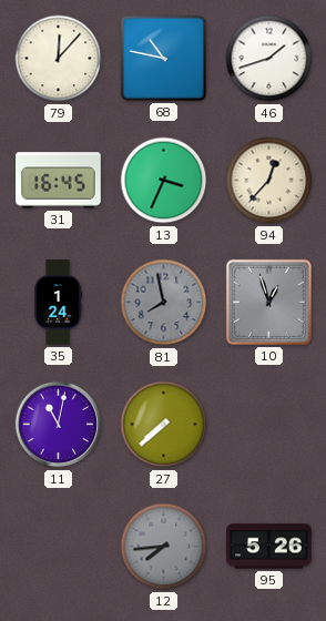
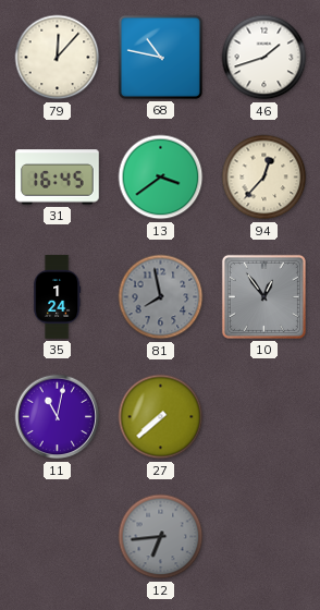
13: 3:34 -> 3:39 (161, 178)
10: 12:57 -> 12:54 (263, 296)
12: 7:44 -> 6:44 (161, 537)
95: 5:26 -> none (269, 547)
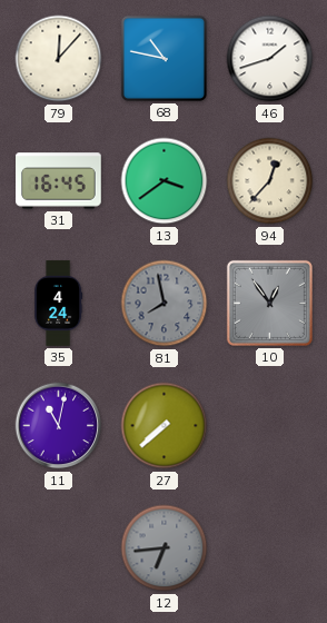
35: 1:24 -> 4:24 (59, 304)
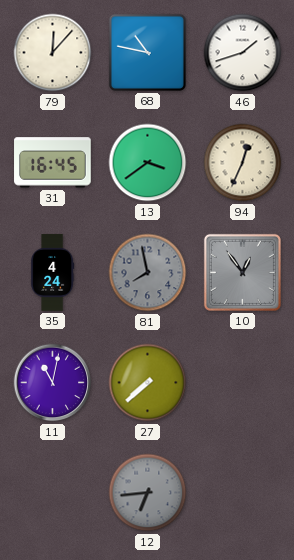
94: 12:37 -> 12:34 (243, 163)
